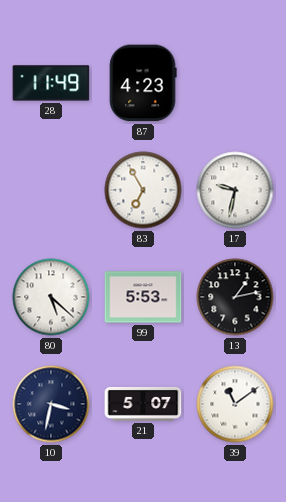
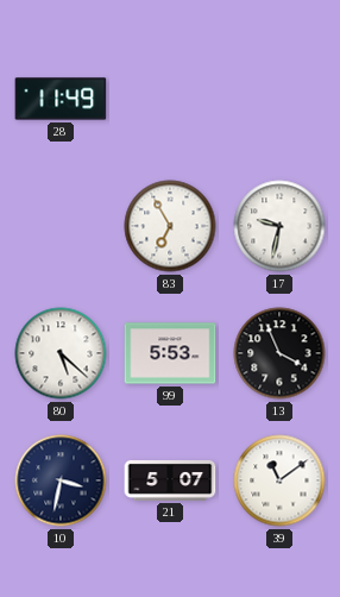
87: 4:23 -> none (143, 83)
13: 1:13 -> 3:56 (279, 353)
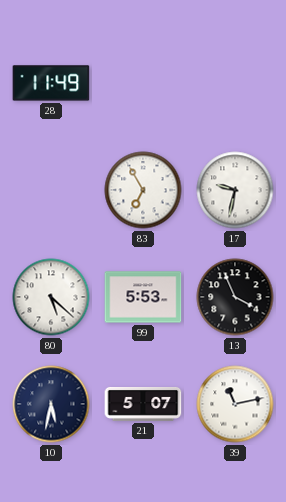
10: 3:32 -> 5:32 (51, 404)
39: 11:09 -> 11:13 (235, 404)
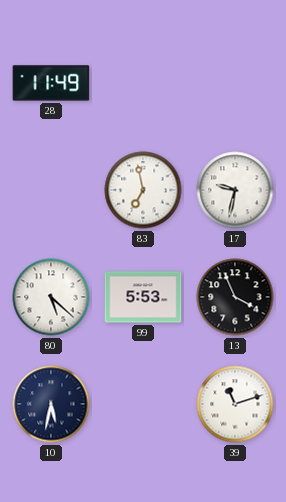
83: 6:55 -> 6:58 (143, 190)
21: 5:07 -> none (143, 404)
39: 11:13 -> 11:12 (235, 404)
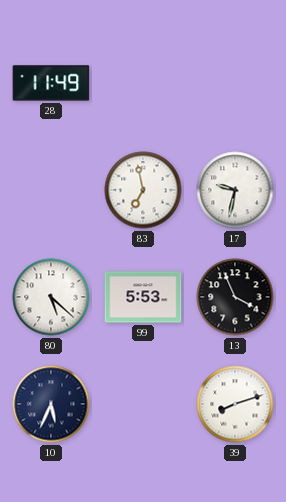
10: 5:32 -> 5:34 (51, 404)
39: 11:12 -> 8:12 (235, 404)
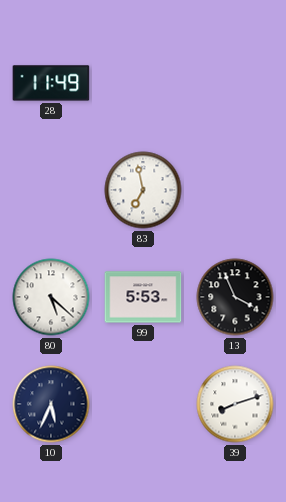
17: 9:32 -> none (235, 190)
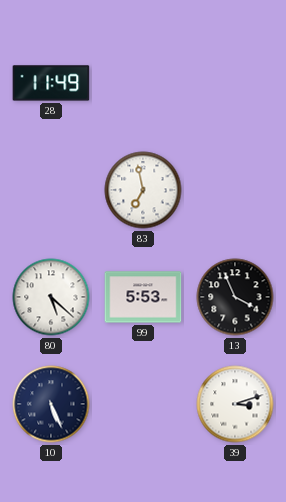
10: 5:34 -> 5:26 (51, 404)
39: 8:12 -> 3:12 (235, 404)
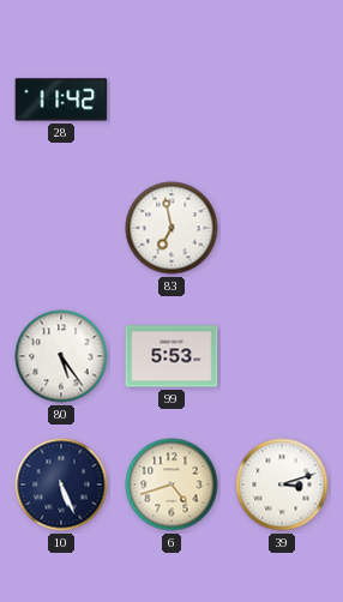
28: 11:49 -> 11:42 (61, 100)
80: 5:22 -> 5:24 (61, 356)
13: 3:56 -> none (235, 297)
6: none -> 4:42 (171, 484)
